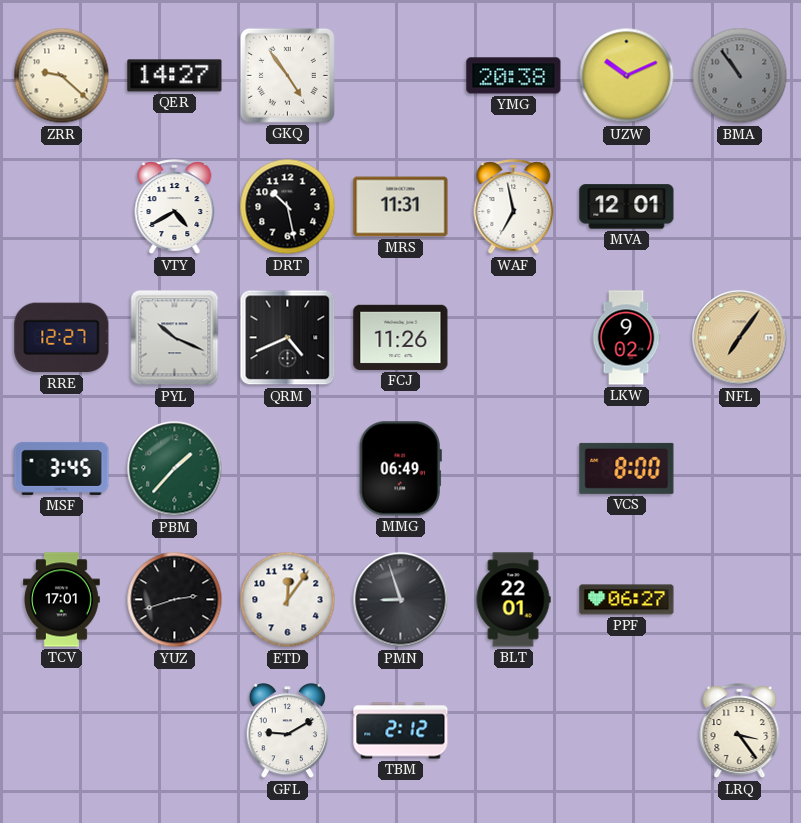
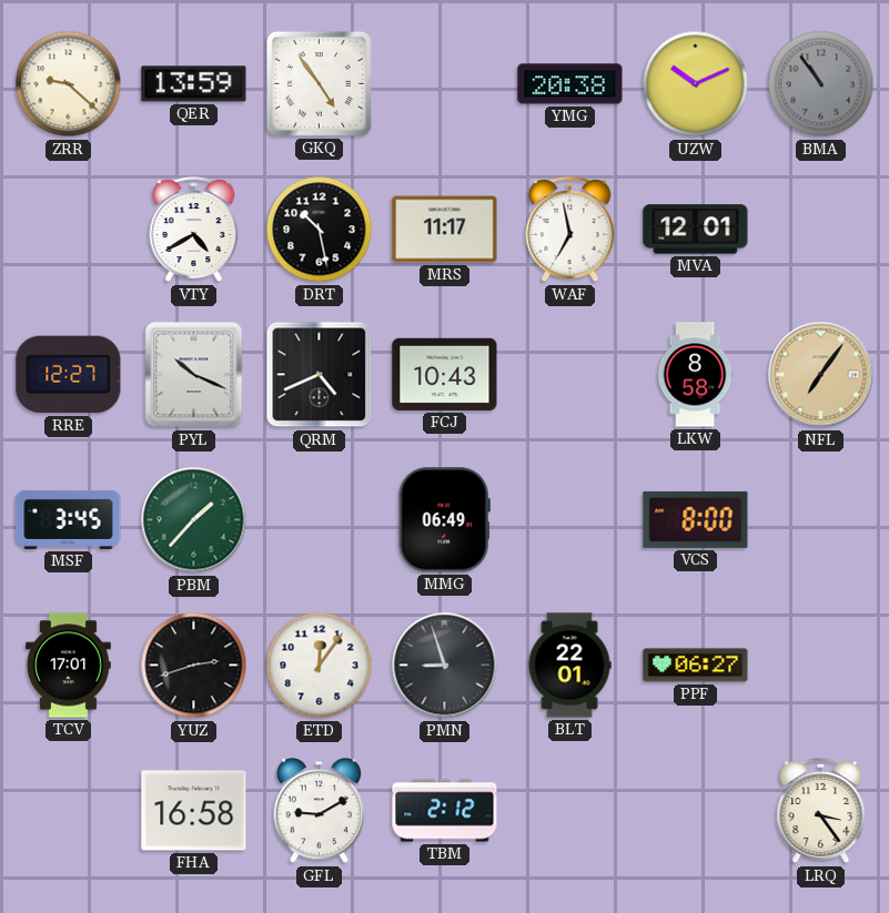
QER: 14:27 -> 13:59 (194, 84)
MRS: 11:31 -> 11:17 (445, 230)
FCJ: 11:26 -> 10:43 (445, 374)
LKW: 9:02 -> 8:58 (695, 375)
FHA: none -> 16:58 (194, 811)
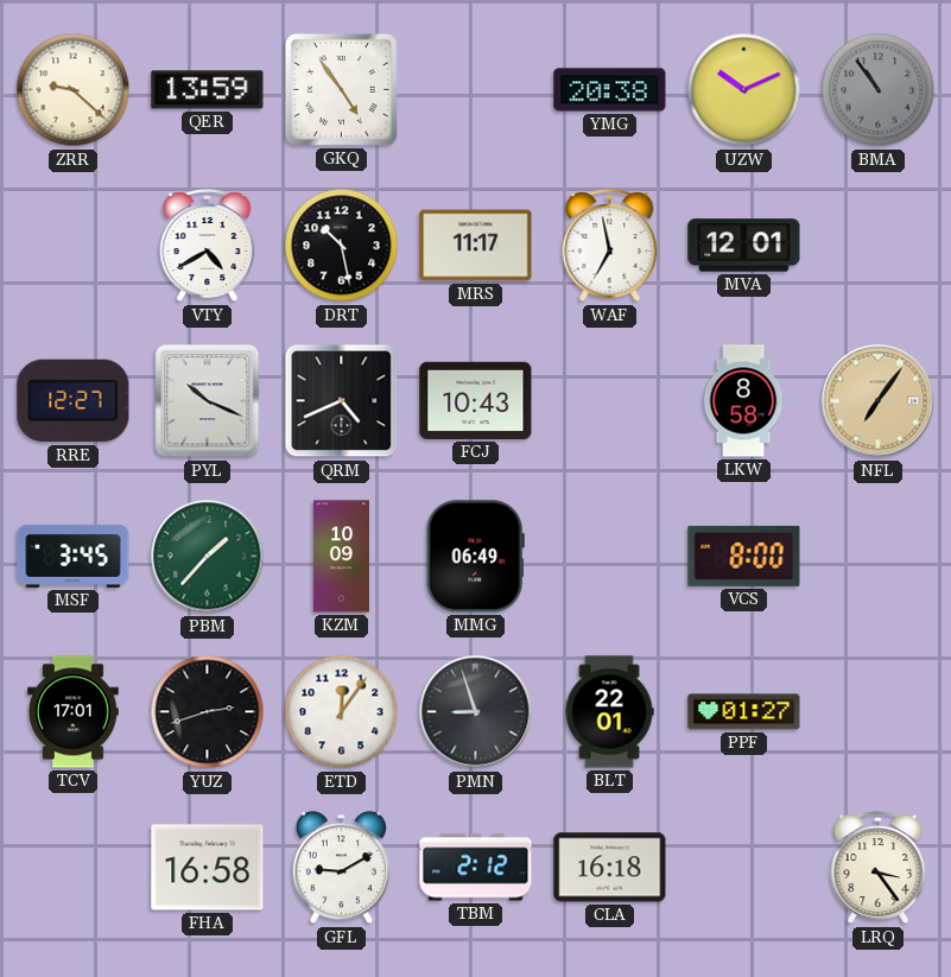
KZM: none -> 10:09 (341, 557)
PPF: 06:27 -> 01:27 (744, 712)
CLA: none -> 16:18 (610, 868)
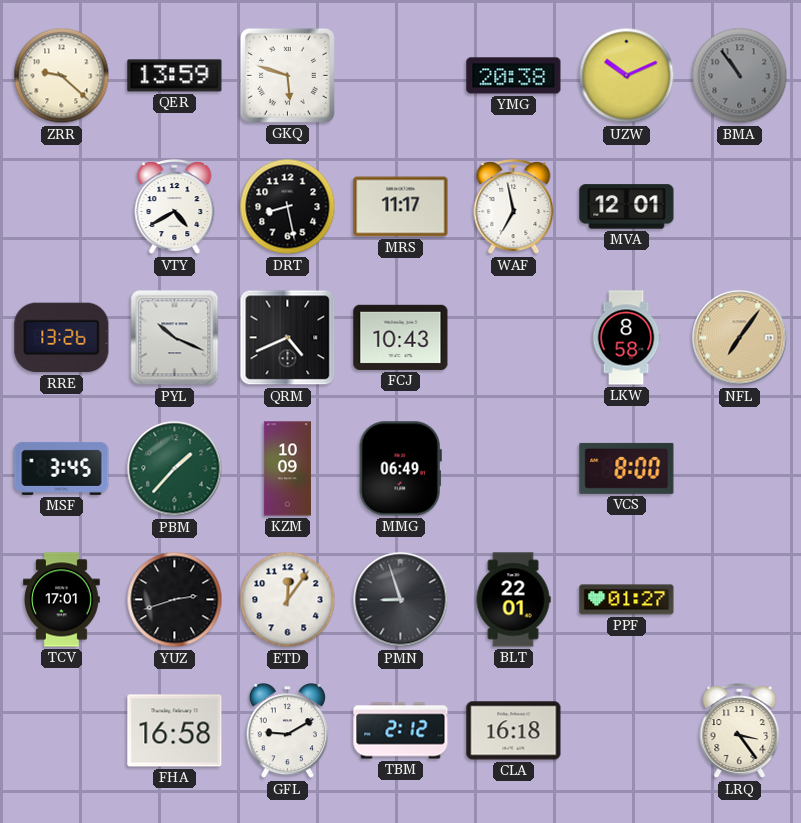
GKQ: 4:54 -> 5:48 (287, 75)
DRT: 10:28 -> 8:28 (288, 207)
RRE: 12:27 -> 13:26 (62, 338)
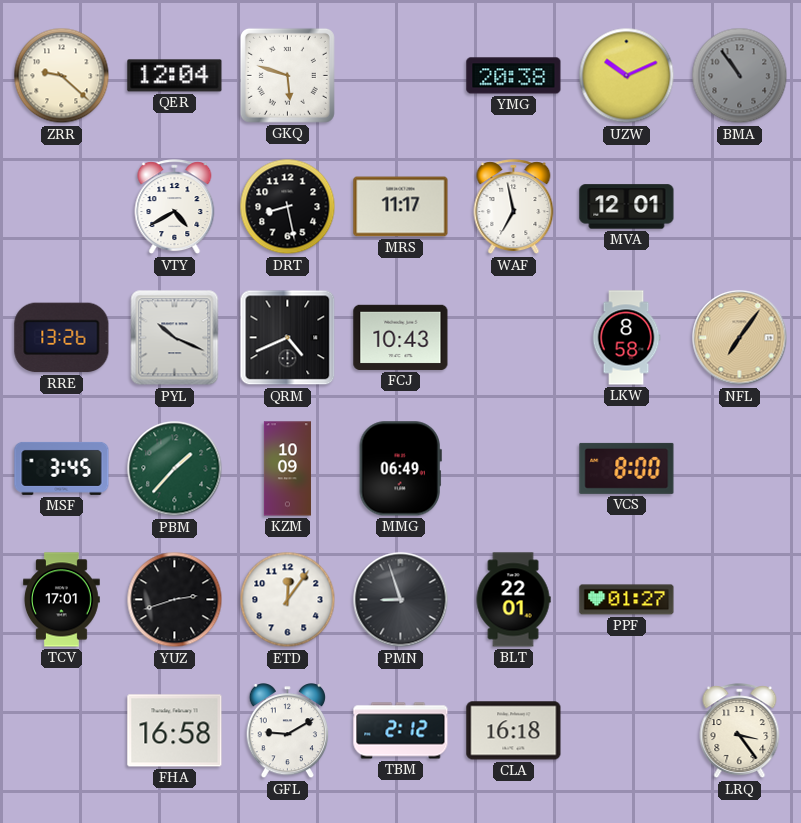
QER: 13:59 -> 12:04 (175, 76)
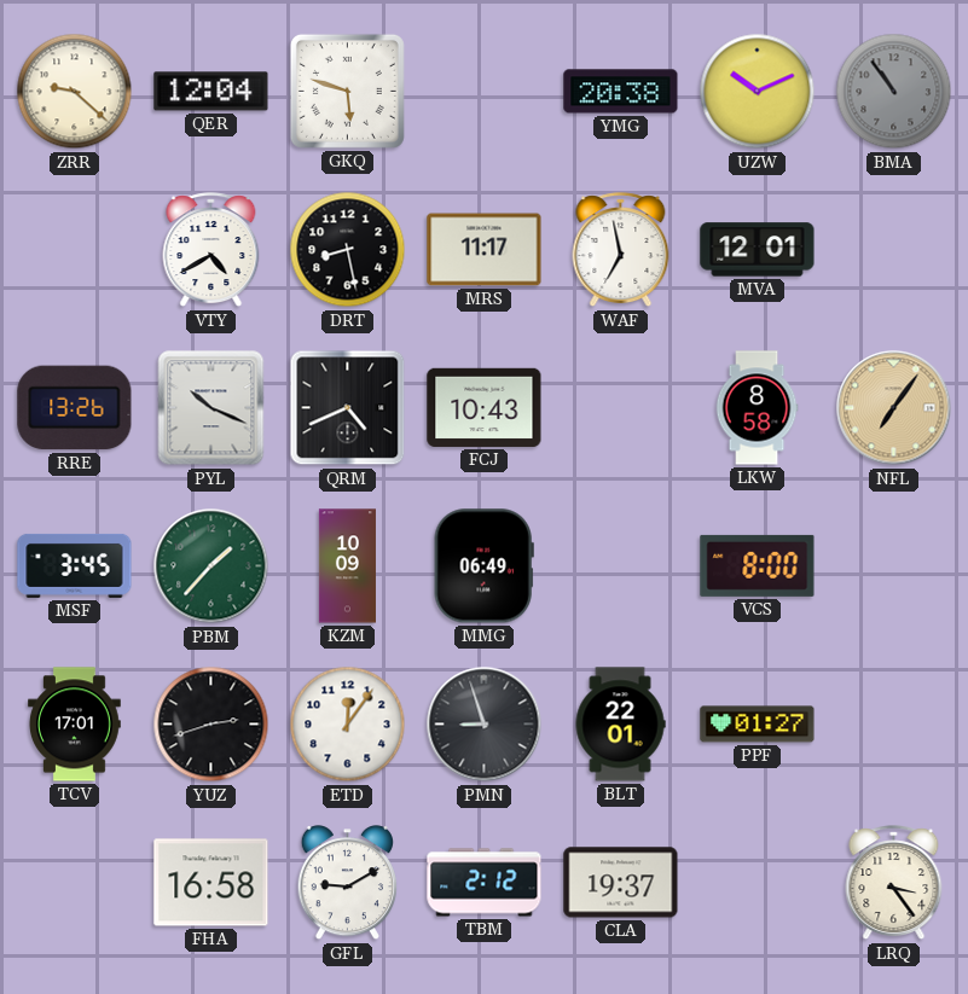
CLA: 16:18 -> 19:37 (621, 883)
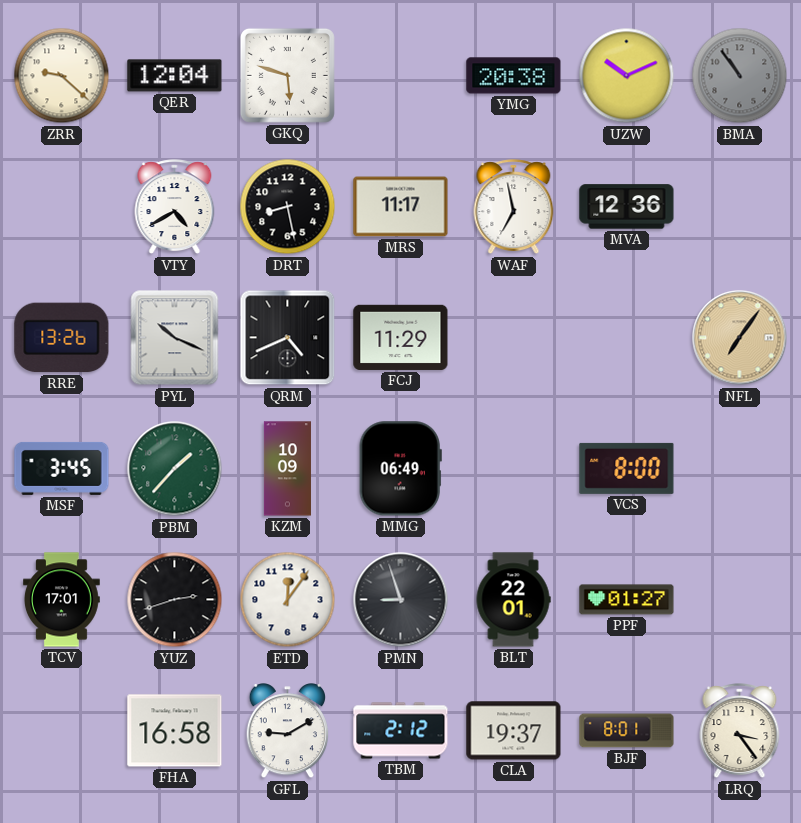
MVA: 12:01 -> 12:36 (627, 207)
FCJ: 10:43 -> 11:29 (401, 337)
LKW: 8:58 -> none (757, 408)
BJF: none -> 8:01 (627, 731)
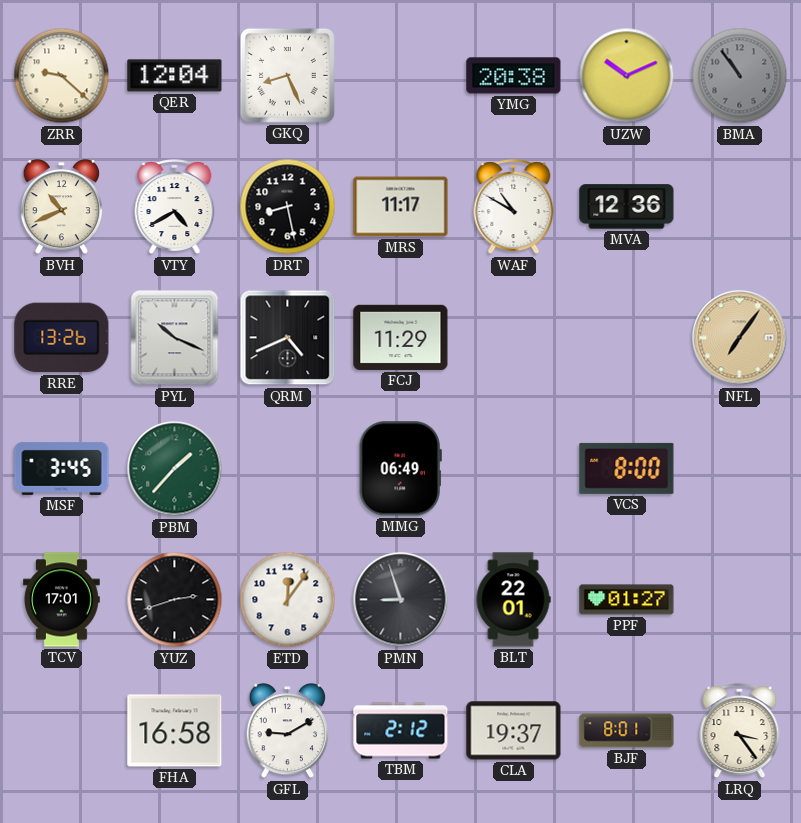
GKQ: 5:48 -> 8:26 (287, 75)
BVH: none -> 10:41 (61, 207)
WAF: 6:58 -> 10:50 (514, 207)
KZM: 10:09 -> none (287, 469)
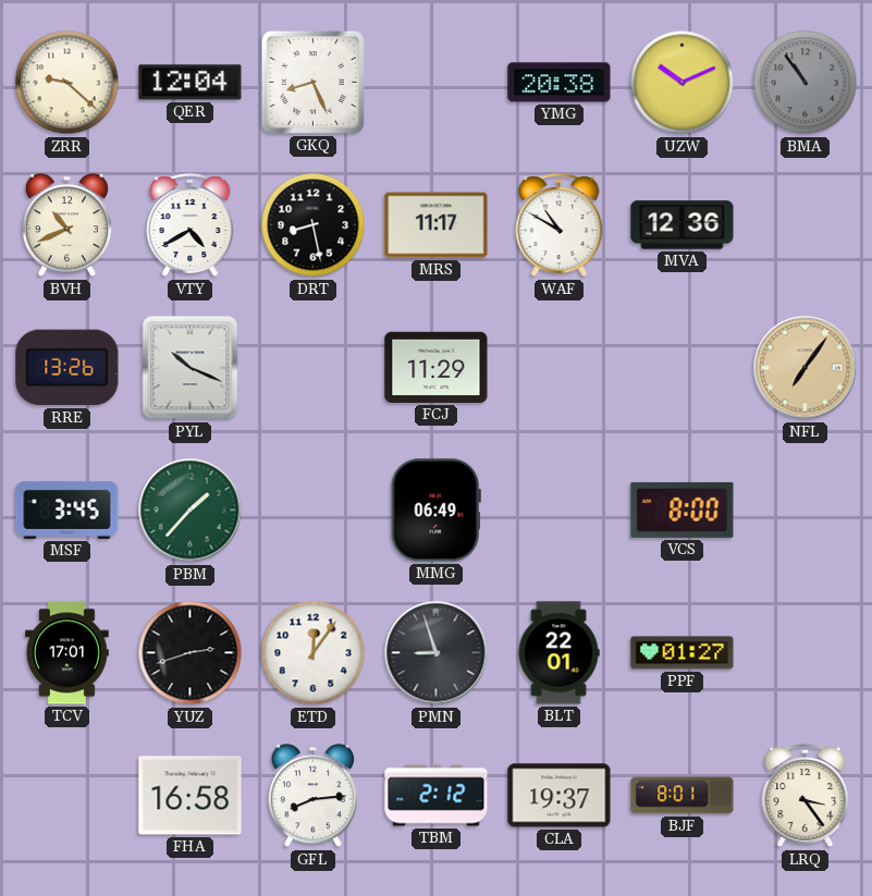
QRM: 4:41 -> none (288, 338)
GFL: 9:10 -> 8:14 (312, 796)
